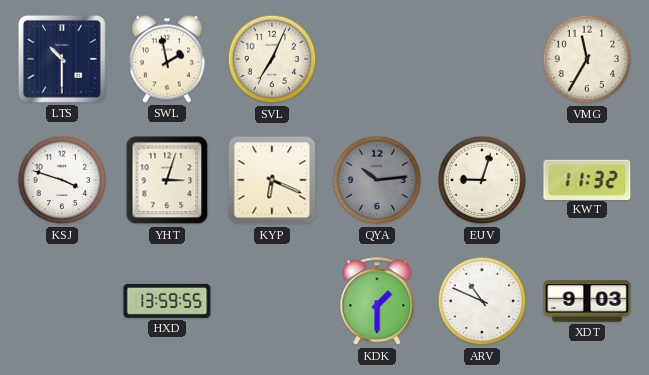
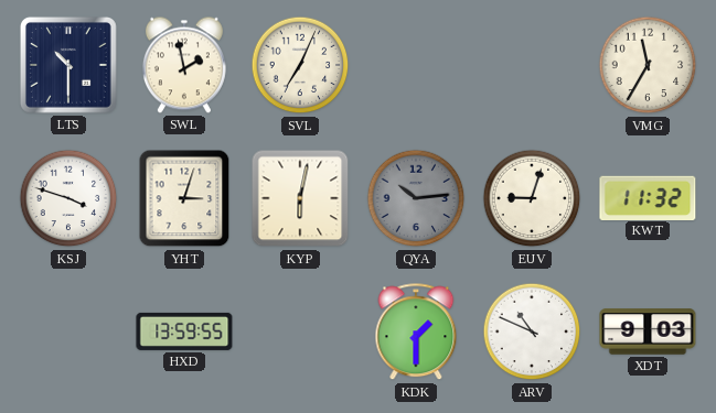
KYP: 6:19 -> 6:02 (300, 198)
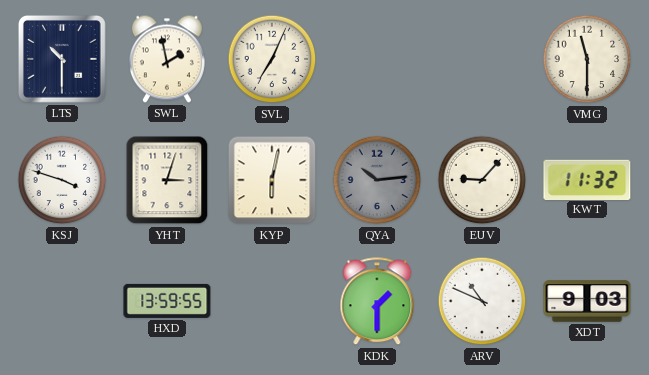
VMG: 11:35 -> 11:30 (587, 59)
EUV: 9:03 -> 9:07 (482, 180)
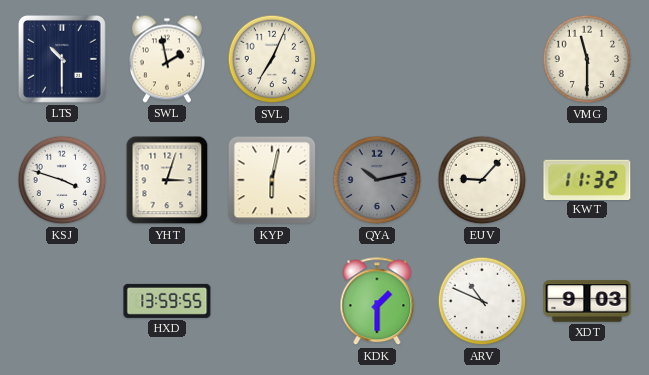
QYA: 10:14 -> 10:13 (377, 180)
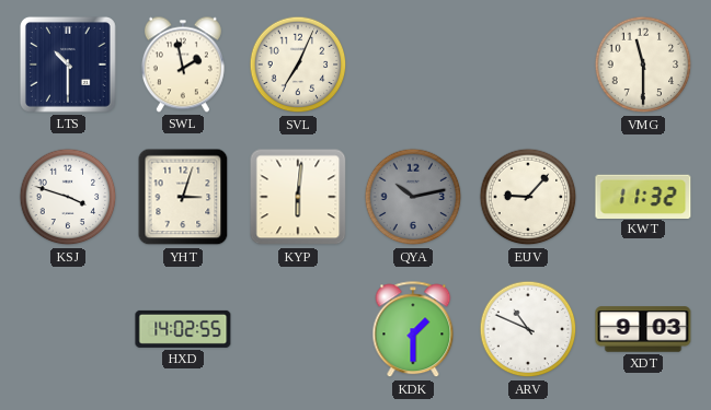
KYP: 6:02 -> 6:01 (298, 197)
HXD: 13:59 -> 14:02 (183, 329)
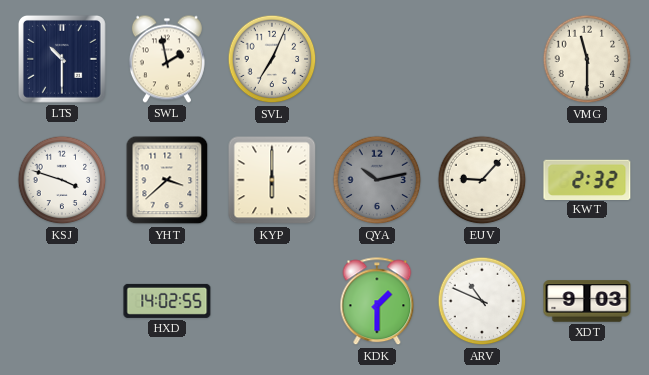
YHT: 3:03 -> 3:38 (167, 180)
KYP: 6:01 -> 6:00 (272, 180)
KWT: 11:32 -> 2:32 (587, 179)
